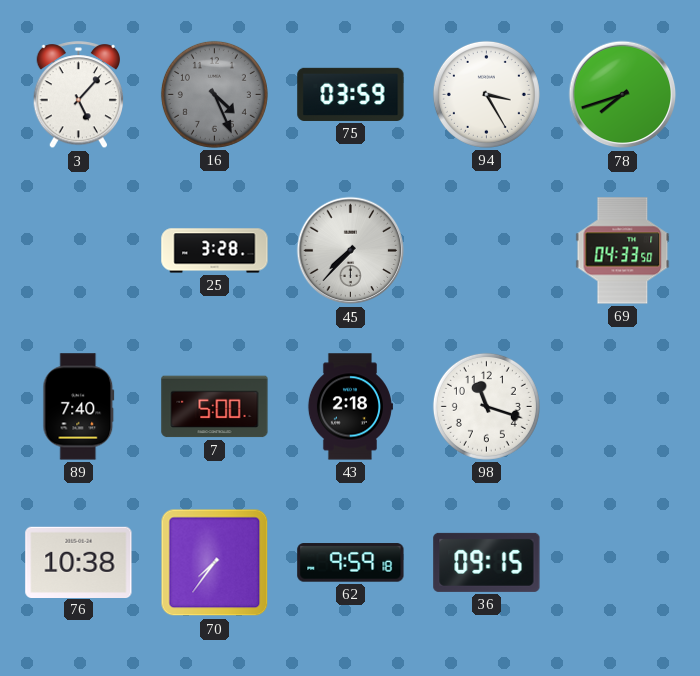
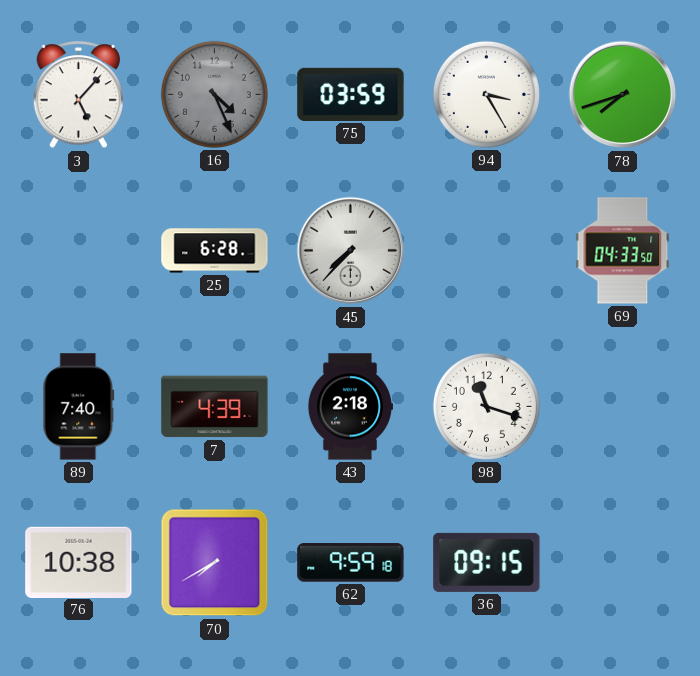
25: 3:28 -> 6:28 (215, 251)
7: 5:00 -> 4:39 (215, 407)
70: 7:36 -> 7:40 (215, 563)
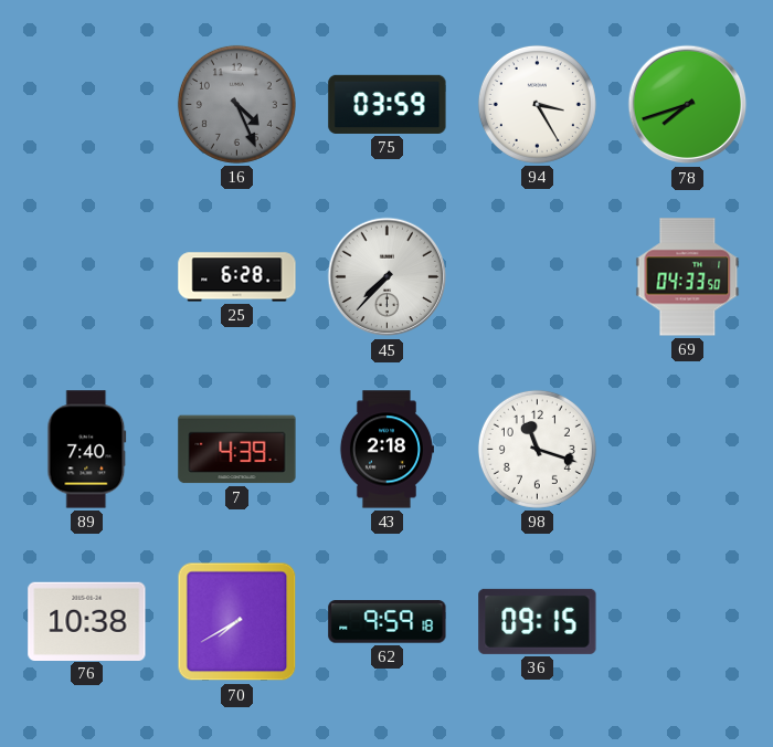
3: 5:07 -> none (79, 95)
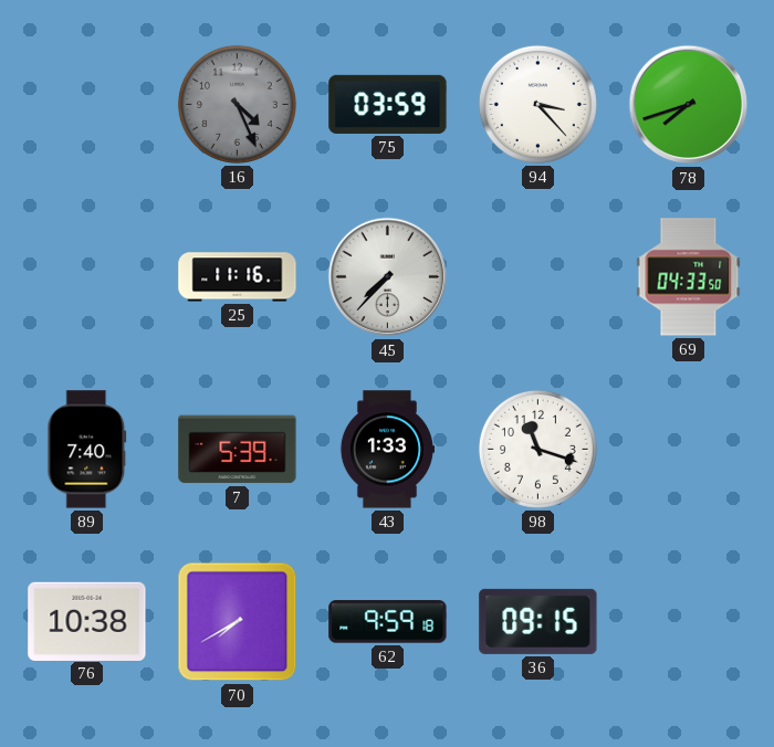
94: 3:25 -> 3:23 (537, 104)
25: 6:28 -> 11:16 (238, 277)
7: 4:39 -> 5:39 (238, 450)
43: 2:18 -> 1:33 (387, 450)
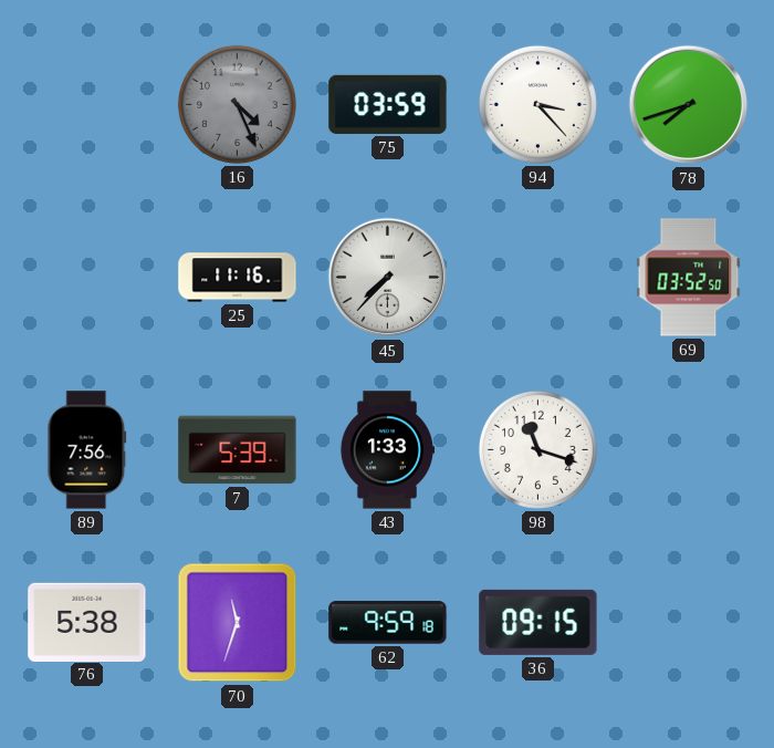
69: 04:33 -> 03:52 (689, 278)
89: 7:40 -> 7:56 (87, 450)
76: 10:38 -> 5:38 (87, 622)
70: 7:40 -> 11:33 (238, 623)
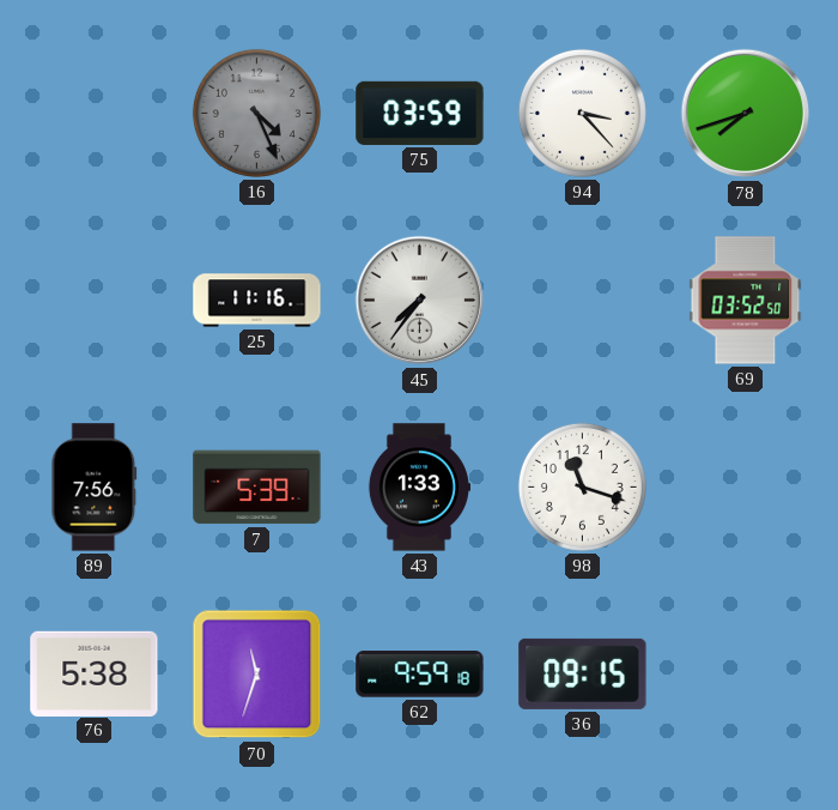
45: 7:37 -> 7:36 (420, 301)
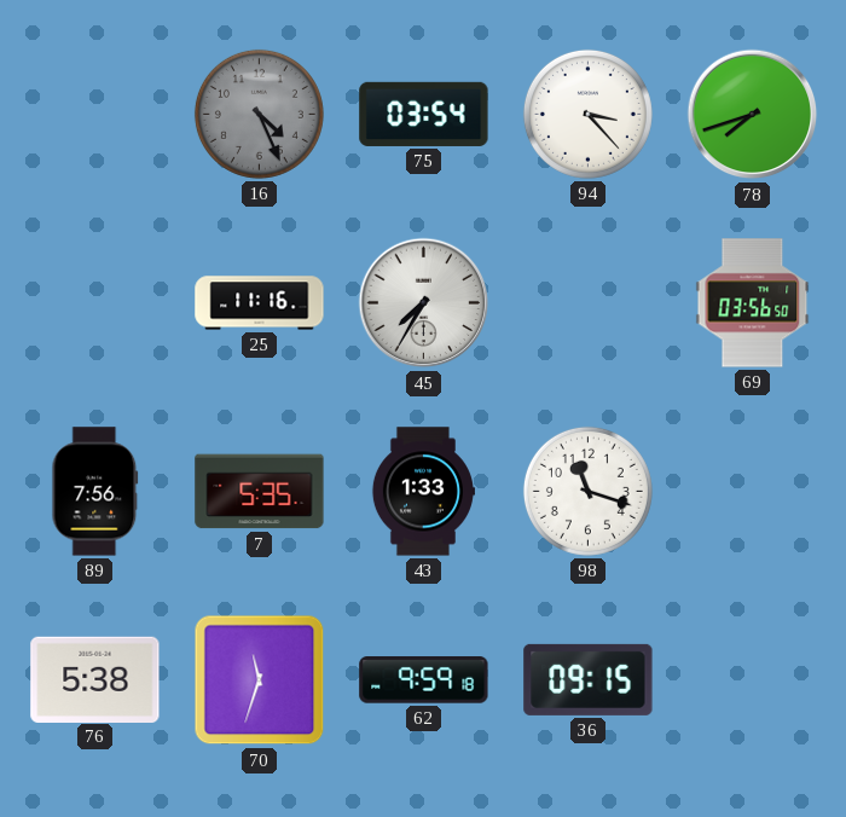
75: 03:59 -> 03:54 (424, 114)
45: 7:36 -> 7:35 (424, 303)
69: 03:52 -> 03:56 (753, 303)
7: 5:39 -> 5:35 (260, 492)
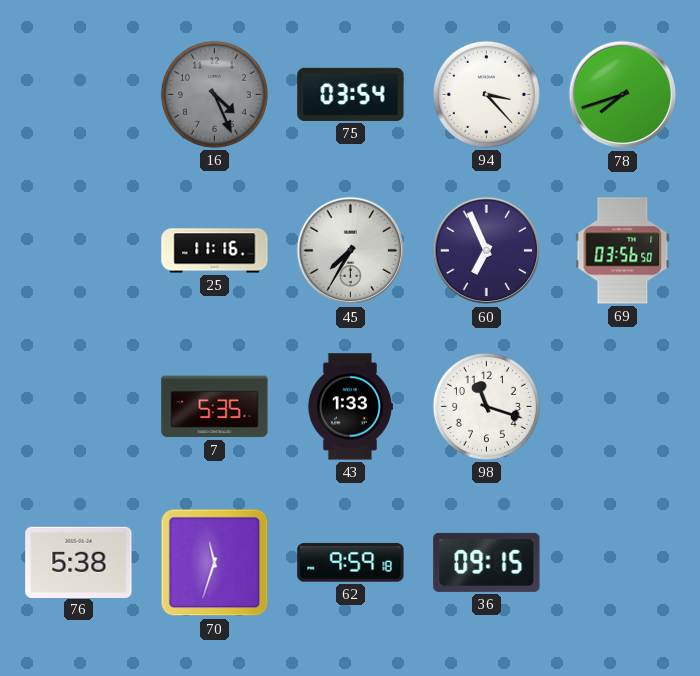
60: none -> 6:56 (487, 251)
89: 7:56 -> none (95, 492)
